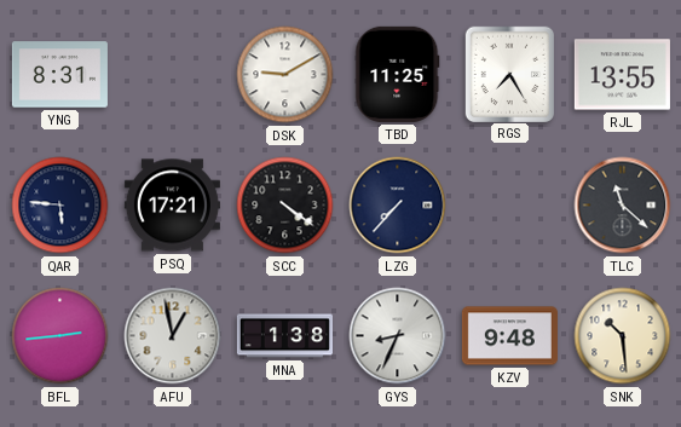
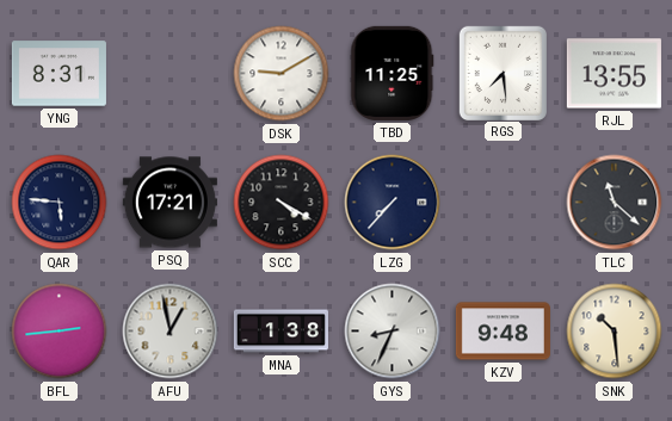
RGS: 7:25 -> 7:29 (503, 73)
SCC: 4:21 -> 4:20 (282, 203)
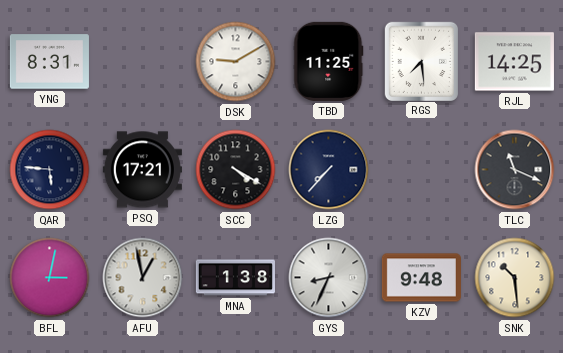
RJL: 13:55 -> 14:25 (514, 62)
TLC: 11:22 -> 11:19 (515, 170)
BFL: 2:44 -> 3:02 (50, 278)
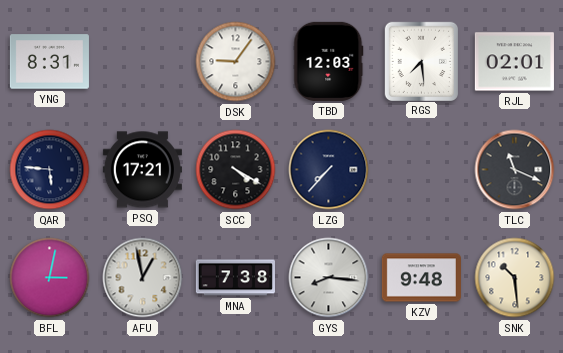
DSK: 9:10 -> 9:06 (236, 62)
TBD: 11:25 -> 12:03 (329, 61)
RJL: 14:25 -> 02:01 (514, 62)
MNA: 1:38 -> 7:38 (235, 278)
GYS: 8:34 -> 8:16 (329, 278)
